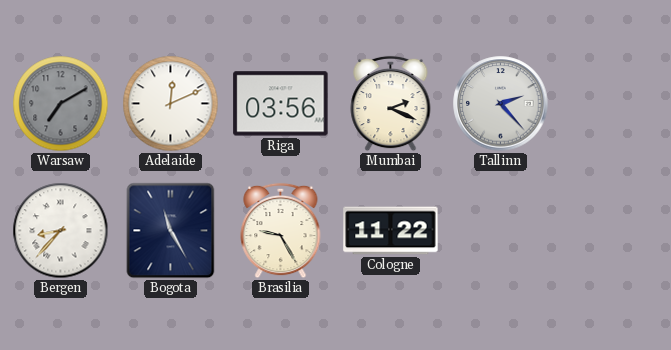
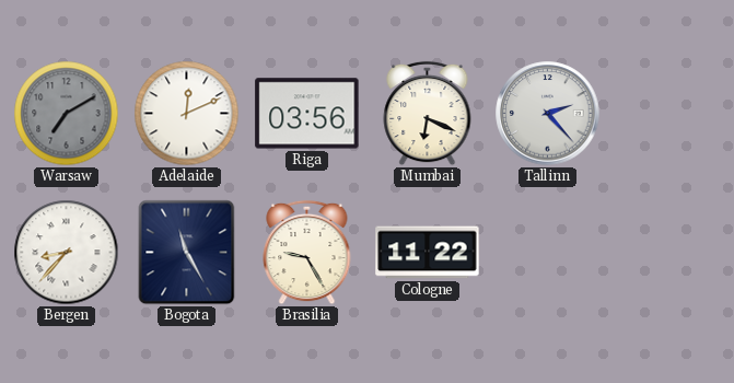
Mumbai: 2:19 -> 6:19 (428, 114)
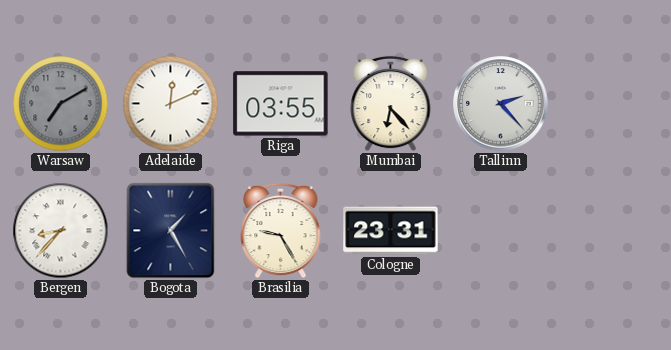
Riga: 03:56 -> 03:55 (281, 104)
Mumbai: 6:19 -> 6:23 (391, 104)
Bogota: 11:25 -> 1:25 (171, 231)
Cologne: 11:22 -> 23:31 (391, 231)
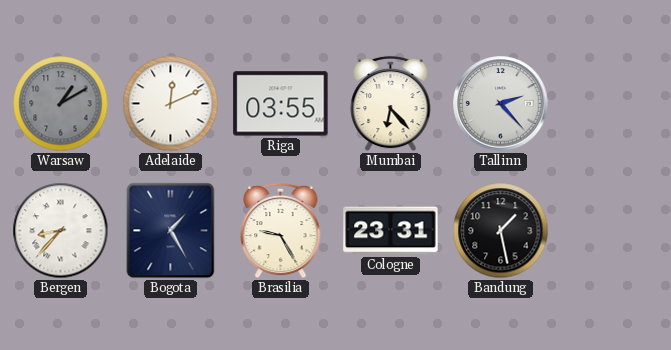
Warsaw: 7:10 -> 1:10 (61, 104)
Bandung: none -> 1:28 (501, 231)
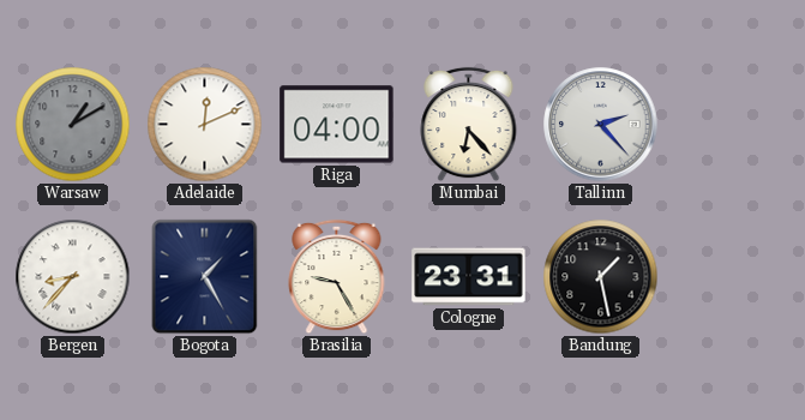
Riga: 03:55 -> 04:00 (337, 125)
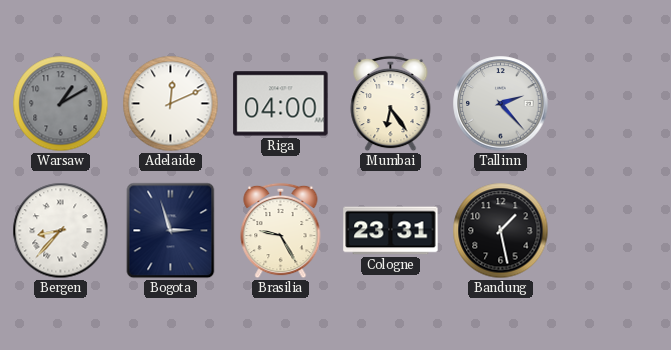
Mumbai: 6:23 -> 6:24 (391, 104)
Bogota: 1:25 -> 2:57 (171, 231)
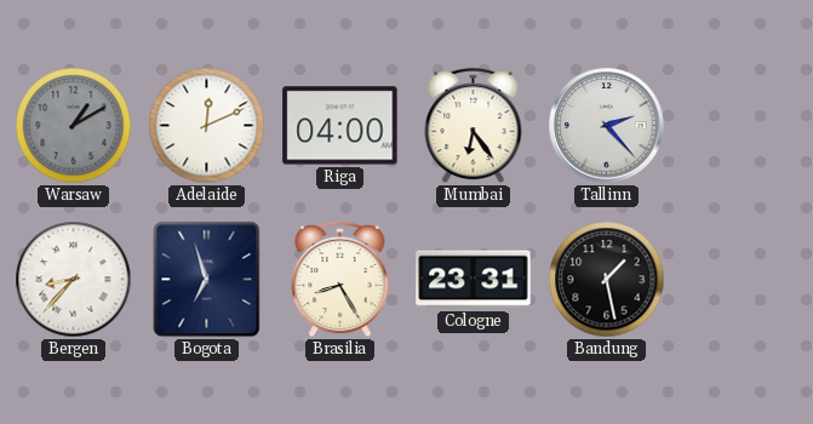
Bogota: 2:57 -> 6:57 (207, 280)
Brasilia: 9:25 -> 8:25 (340, 280)
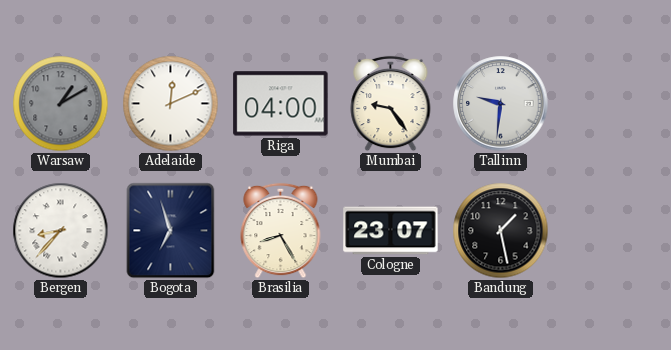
Mumbai: 6:24 -> 9:24 (391, 104)
Tallinn: 2:23 -> 9:31 (501, 104)
Cologne: 23:31 -> 23:07 (391, 231)
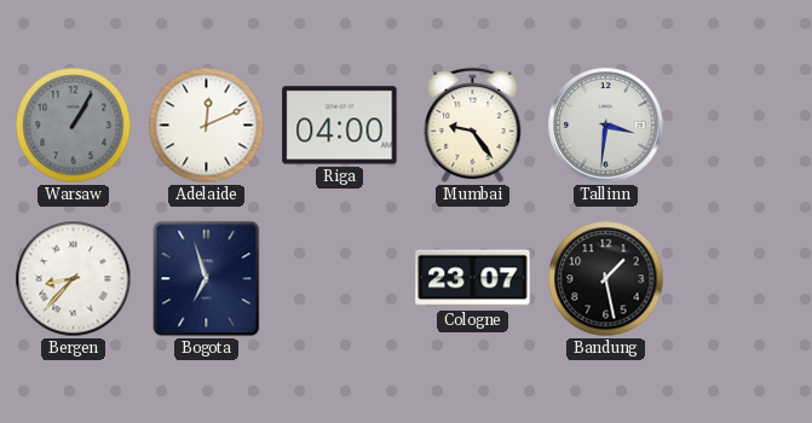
Warsaw: 1:10 -> 1:05 (74, 126)
Tallinn: 9:31 -> 3:31 (606, 126)
Brasilia: 8:25 -> none (281, 231)
